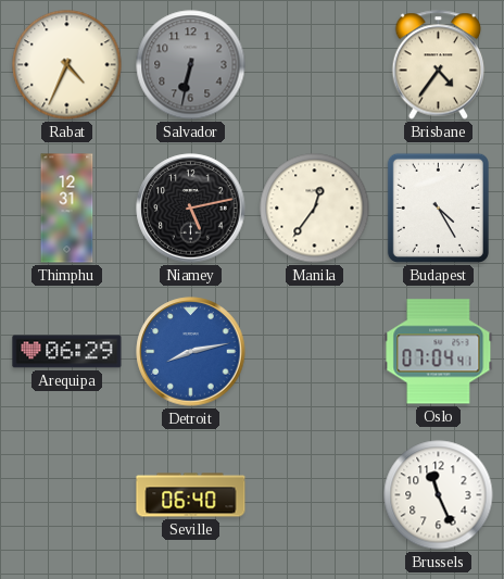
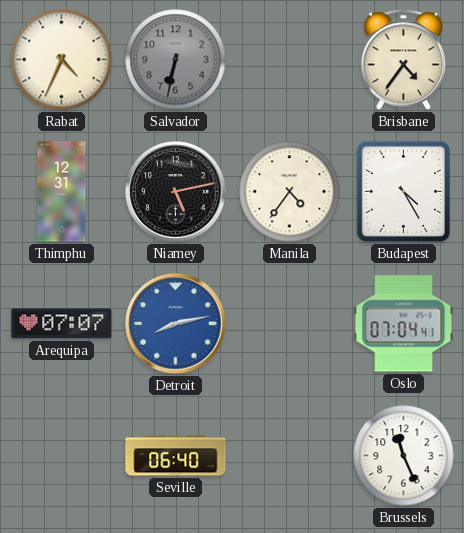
Manila: 12:36 -> 4:36 (290, 192)
Arequipa: 06:29 -> 07:07 (62, 324)
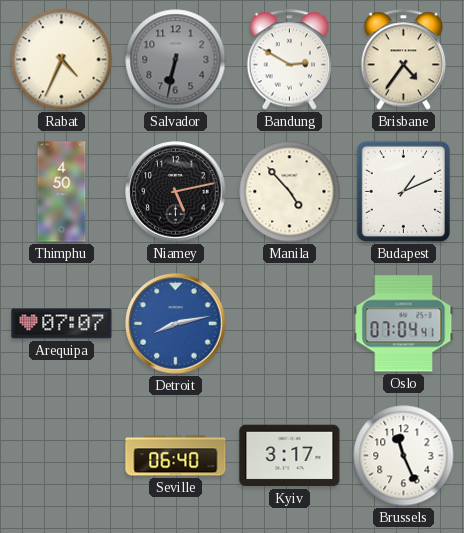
Bandung: none -> 2:50 (290, 60)
Thimphu: 12:31 -> 4:50 (62, 192)
Manila: 4:36 -> 4:53 (290, 192)
Budapest: 4:25 -> 1:11 (403, 191)
Kyiv: none -> 3:17 (290, 456)
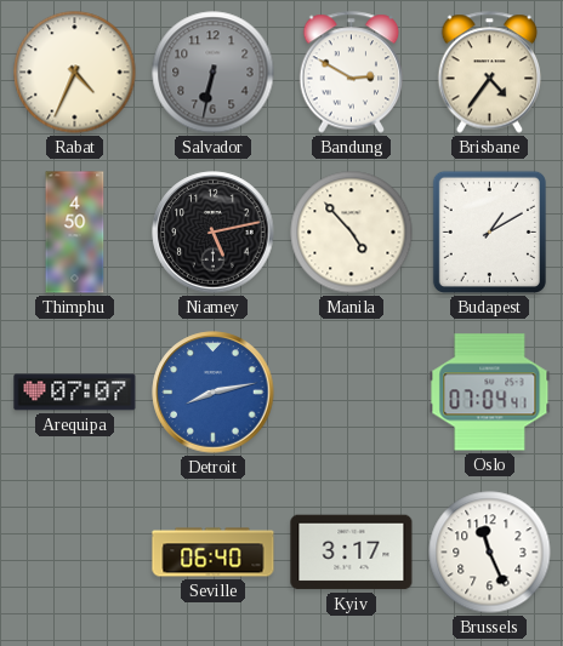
Budapest: 1:11 -> 1:10 (489, 231)
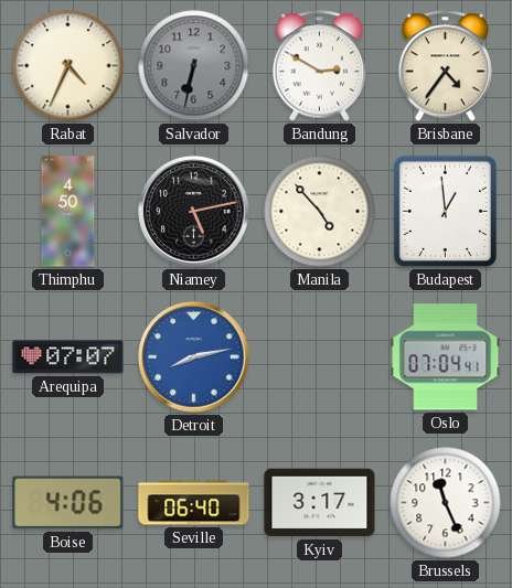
Budapest: 1:10 -> 12:59 (445, 211)
Boise: none -> 4:06 (68, 503)
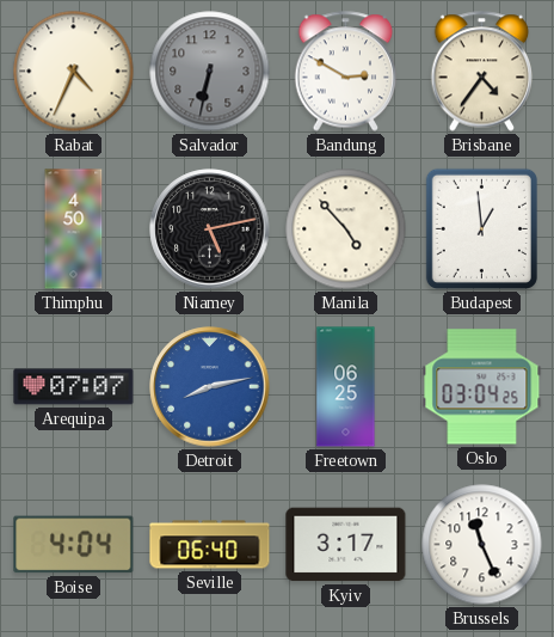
Freetown: none -> 06:25 (346, 387)
Oslo: 07:04 -> 03:04 (482, 387)
Boise: 4:06 -> 4:04 (74, 545)
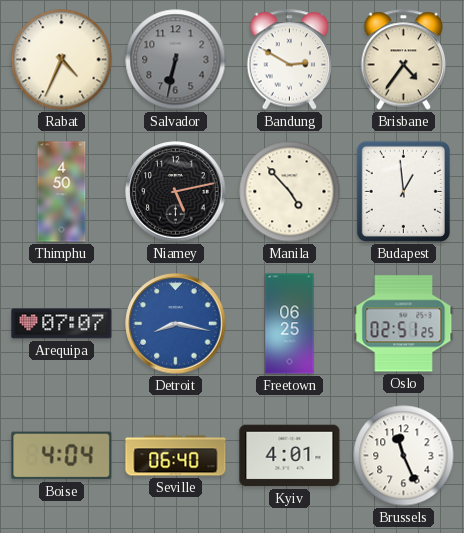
Detroit: 8:13 -> 8:17 (176, 324)
Oslo: 03:04 -> 02:51 (404, 324)
Kyiv: 3:17 -> 4:01 (290, 456)
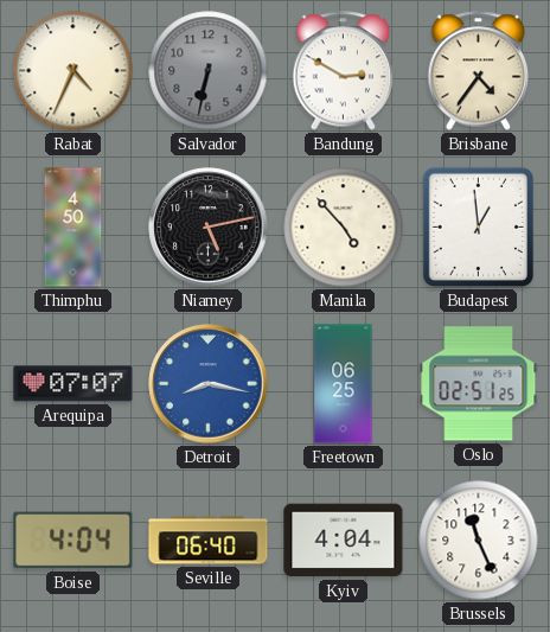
Kyiv: 4:01 -> 4:04 (344, 541)
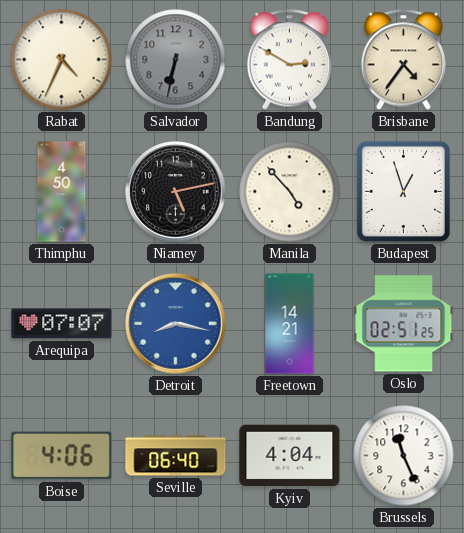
Budapest: 12:59 -> 12:57 (403, 191)
Freetown: 06:25 -> 14:21 (290, 324)
Boise: 4:04 -> 4:06 (62, 456)
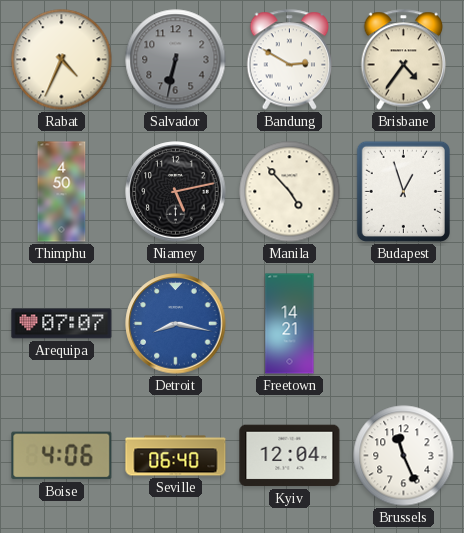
Oslo: 02:51 -> none (404, 324)
Kyiv: 4:04 -> 12:04 (290, 456)
